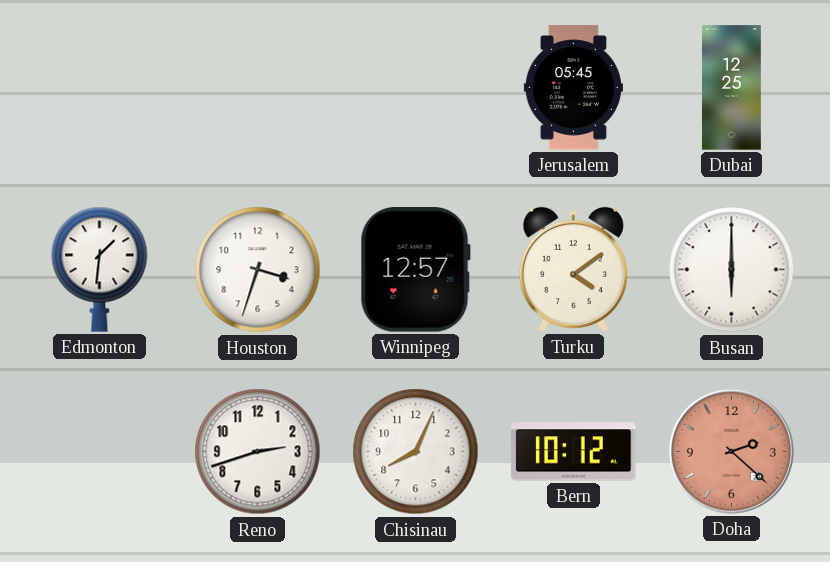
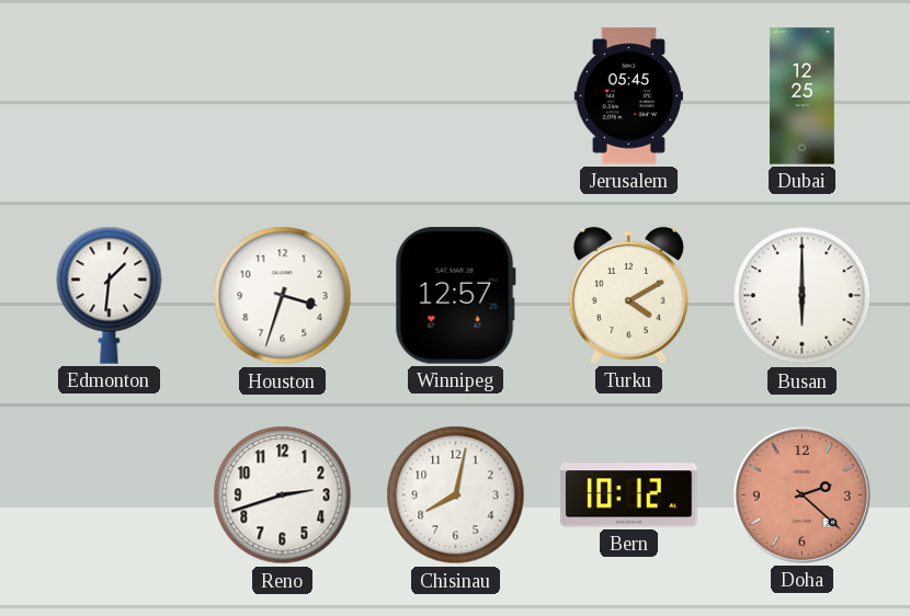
Turku: 4:09 -> 4:10 (628, 295)
Chisinau: 8:04 -> 8:02 (456, 495)
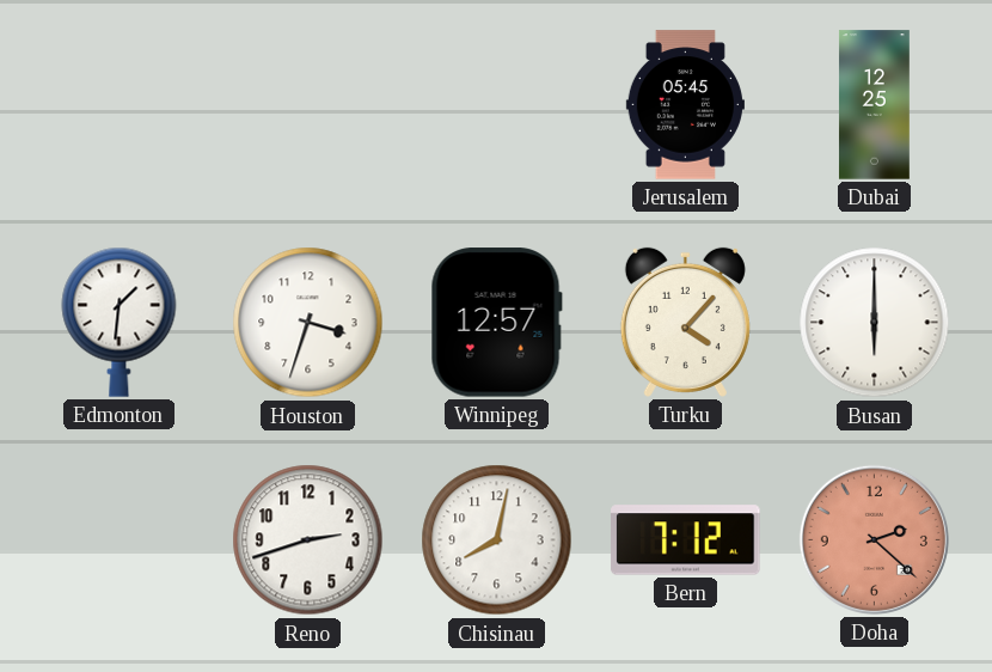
Turku: 4:10 -> 4:07 (685, 322)
Bern: 10:12 -> 7:12 (686, 540)
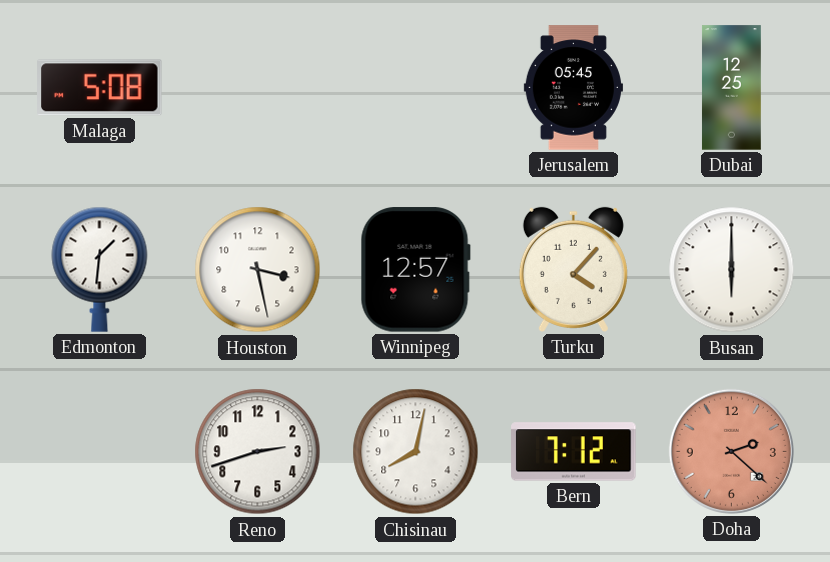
Malaga: none -> 5:08 (100, 88)
Houston: 3:33 -> 3:28 (258, 270)
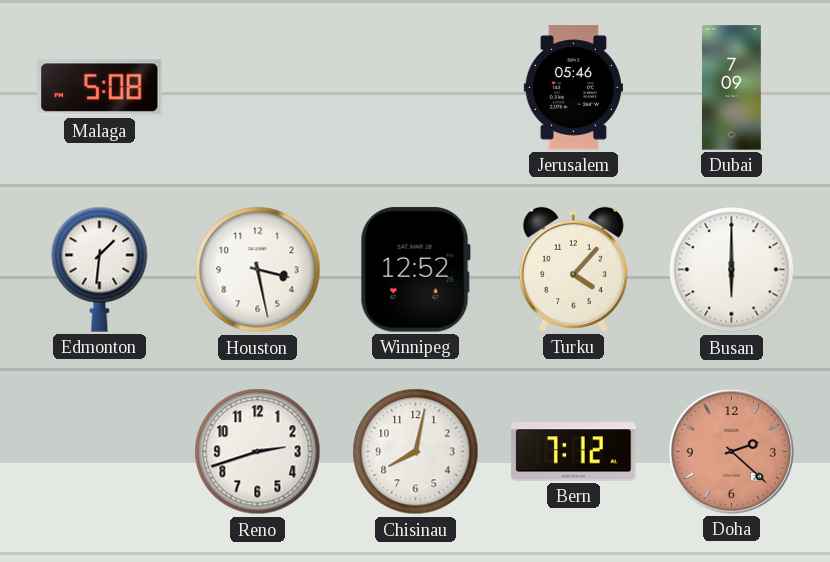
Jerusalem: 05:45 -> 05:46 (573, 88)
Dubai: 12:25 -> 7:09 (731, 88)
Winnipeg: 12:57 -> 12:52 (415, 270)
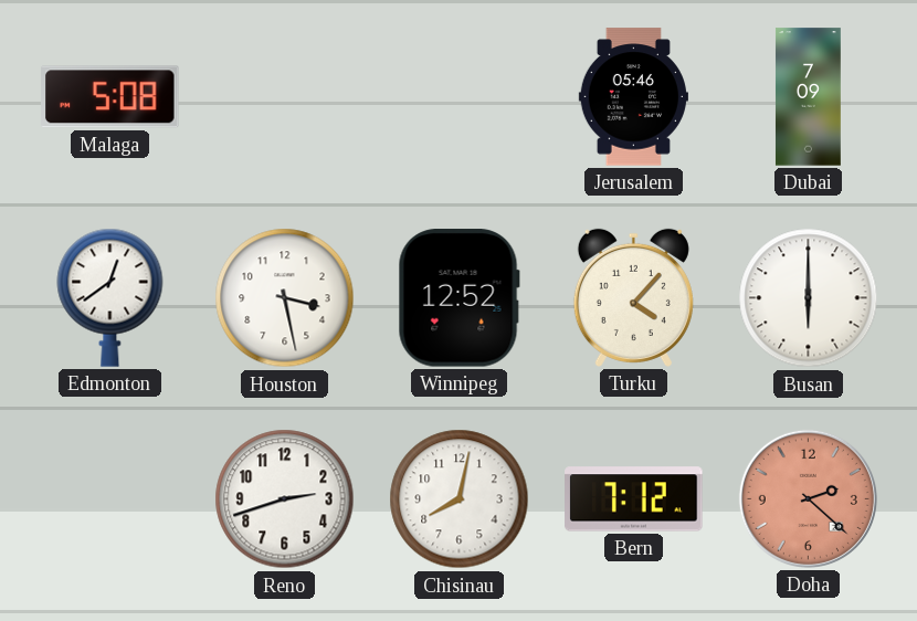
Edmonton: 1:31 -> 12:39 (110, 297)
